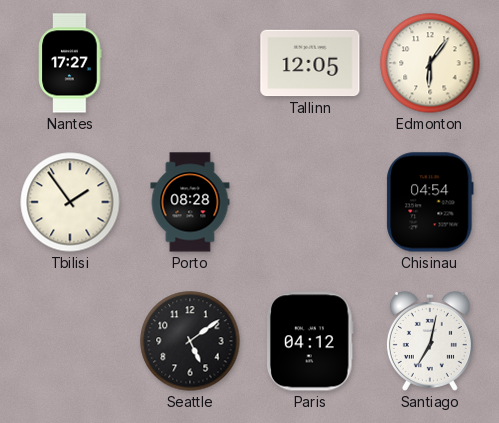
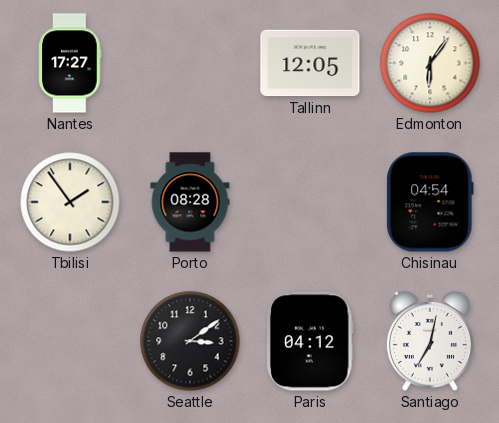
Seattle: 5:09 -> 3:09 (190, 341)
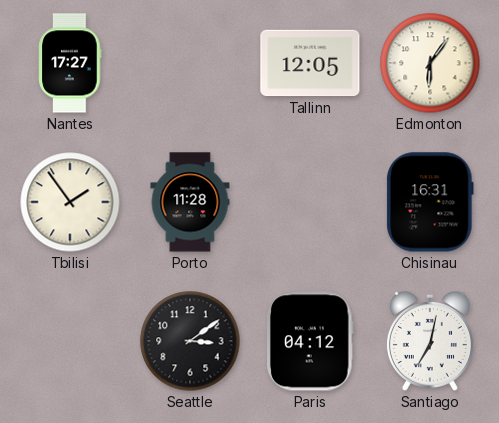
Porto: 08:28 -> 11:28 (190, 202)
Chisinau: 04:54 -> 16:31 (430, 202)
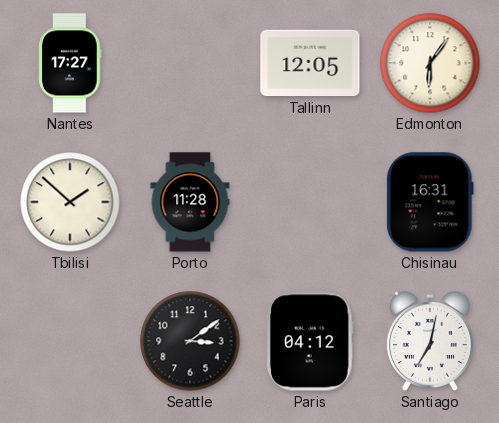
Tbilisi: 1:54 -> 1:52 (70, 202)
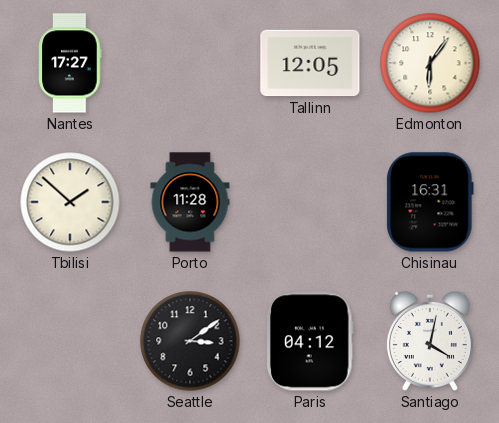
Santiago: 7:02 -> 4:02 (430, 341)
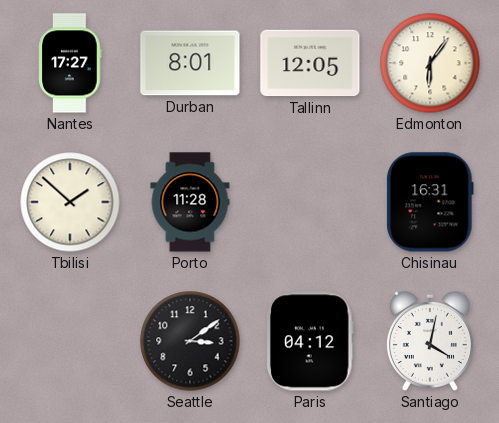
Durban: none -> 8:01 (190, 63)
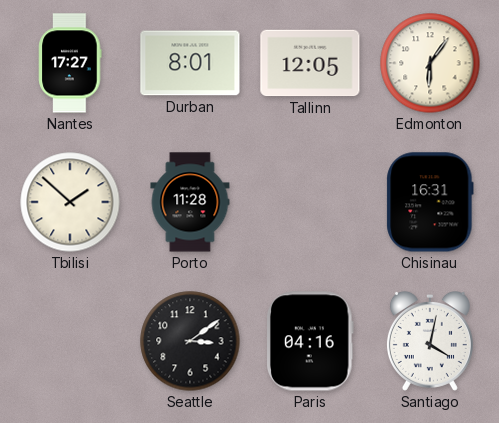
Paris: 04:12 -> 04:16 (311, 341)
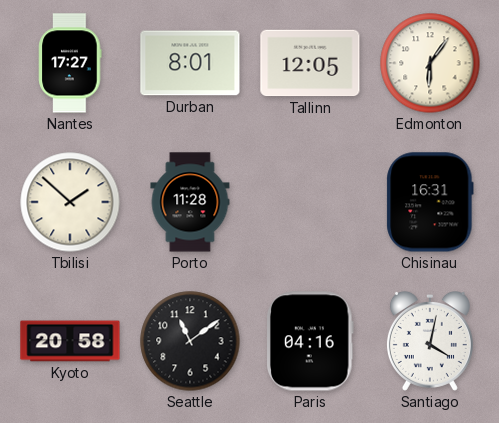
Kyoto: none -> 20:58 (70, 341)
Seattle: 3:09 -> 11:09 (190, 341)
